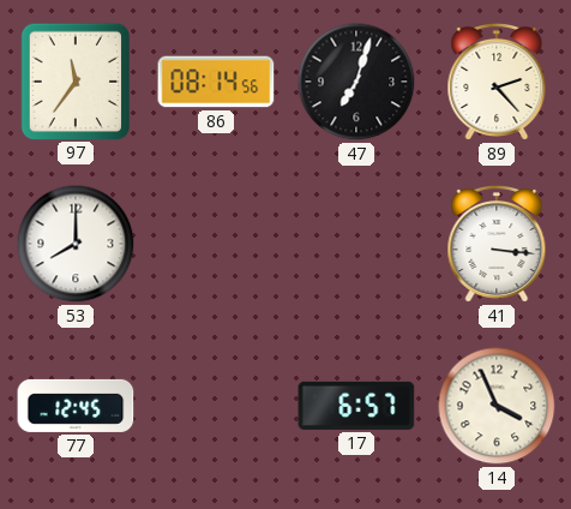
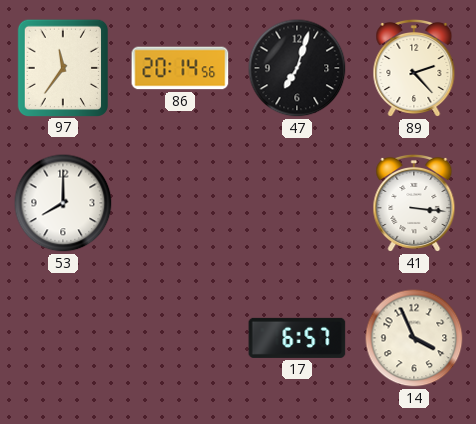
86: 08:14 -> 20:14 (180, 68)
77: 12:45 -> none (76, 406)
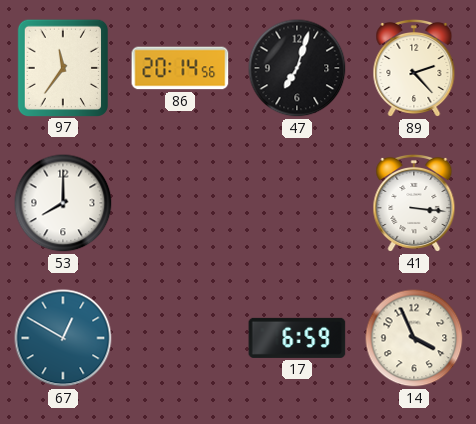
67: none -> 12:50 (63, 338)
17: 6:57 -> 6:59 (297, 338)
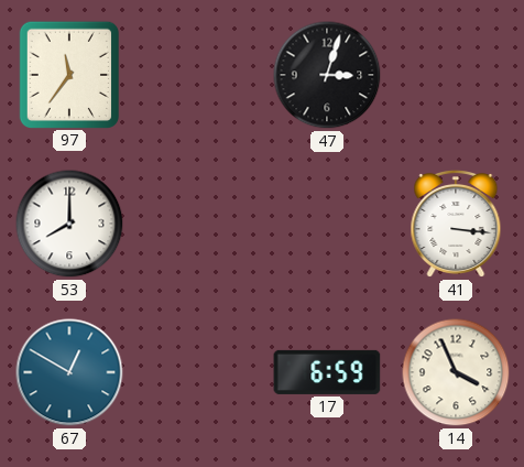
86: 20:14 -> none (180, 68)
47: 7:03 -> 3:03 (327, 75)
89: 2:23 -> none (414, 68)
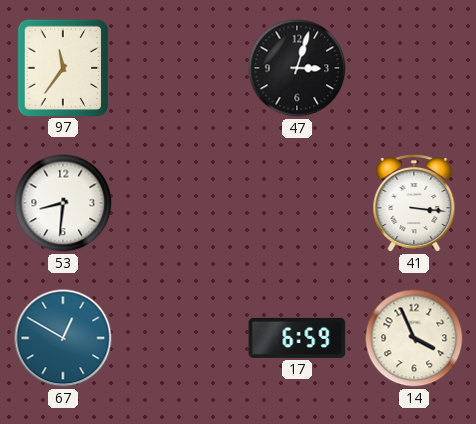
53: 8:00 -> 8:31 (63, 203)
